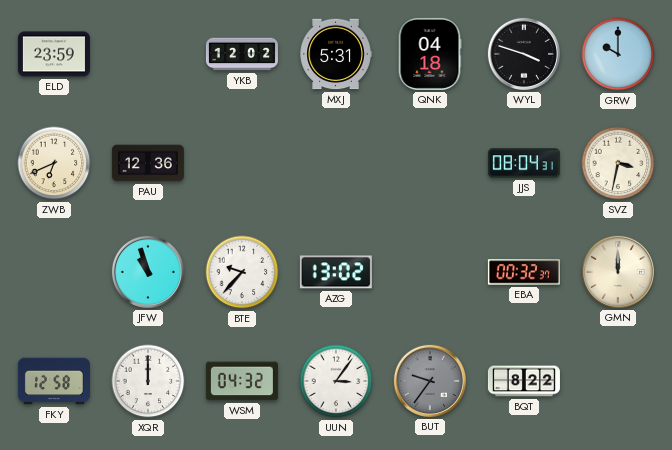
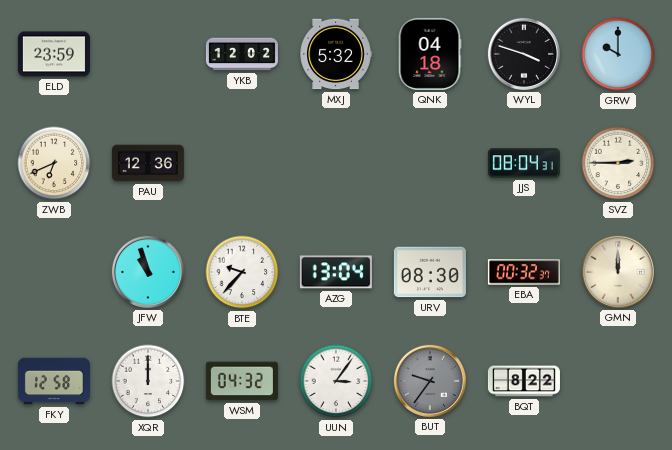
MXJ: 5:31 -> 5:32 (336, 54)
SVZ: 3:32 -> 2:45 (618, 163)
AZG: 13:02 -> 13:04 (336, 272)
URV: none -> 08:30 (430, 272)
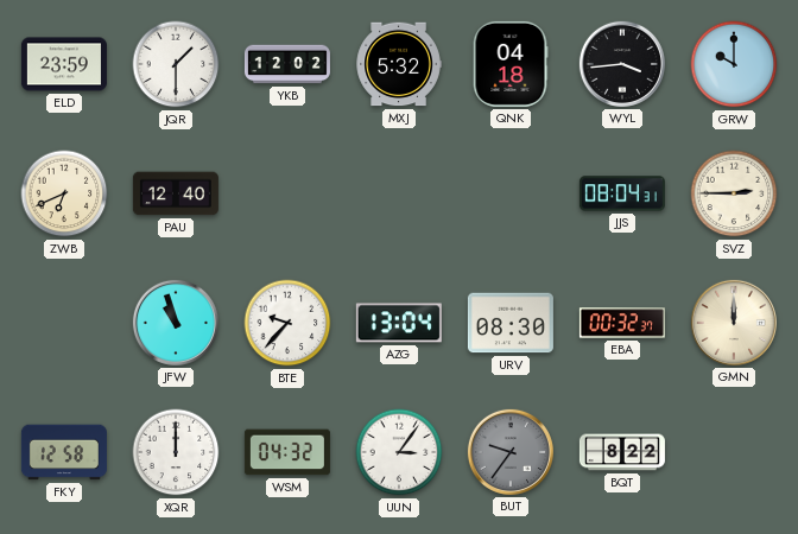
JQR: none -> 1:30 (176, 64)
WYL: 3:48 -> 3:44 (622, 64)
PAU: 12:36 -> 12:40 (176, 193)
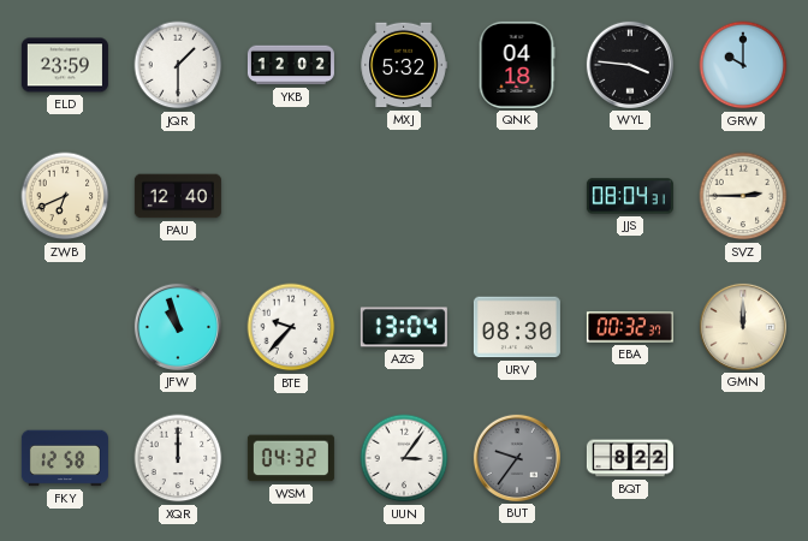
WYL: 3:44 -> 3:46 (630, 65)
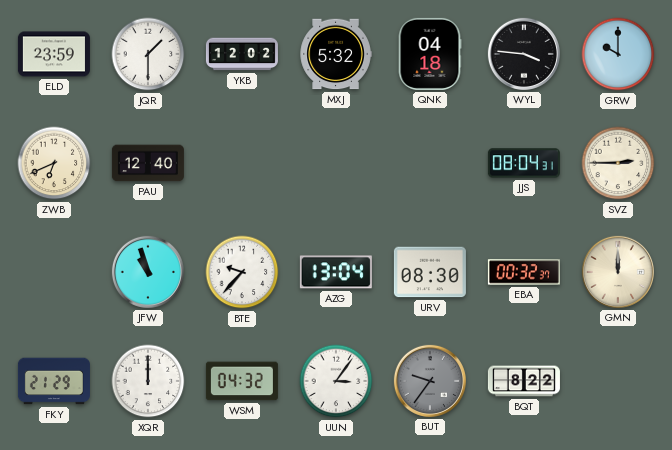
FKY: 12:58 -> 21:29 (54, 381)
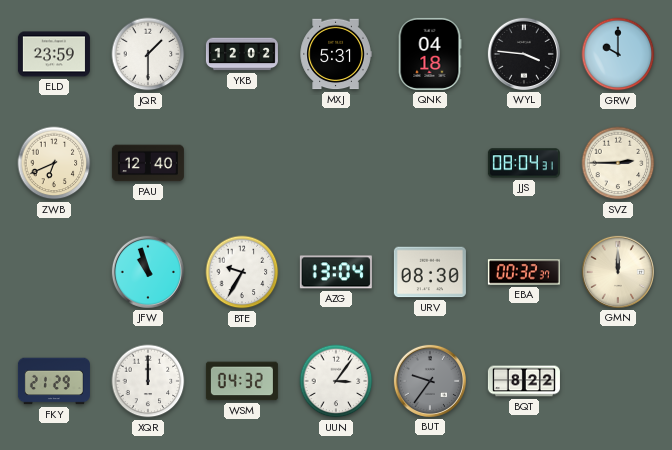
MXJ: 5:32 -> 5:31 (336, 54)
BTE: 9:37 -> 9:35 (242, 272)
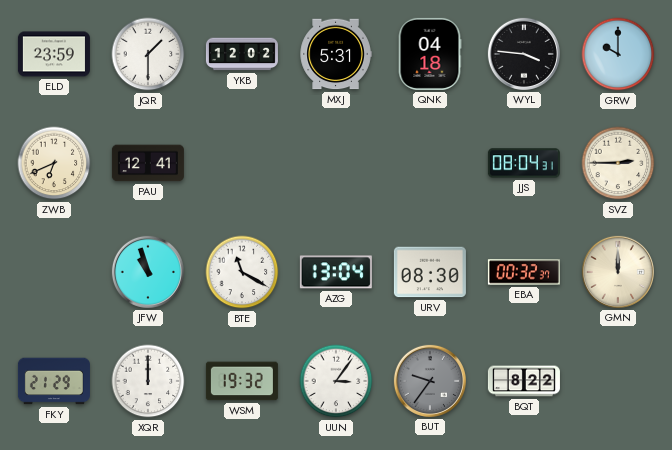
PAU: 12:40 -> 12:41 (148, 163)
BTE: 9:35 -> 11:20 (242, 272)
WSM: 04:32 -> 19:32 (242, 381)
